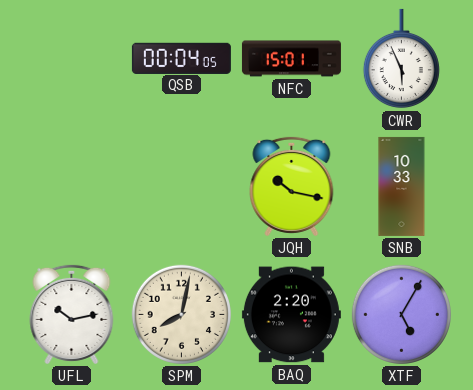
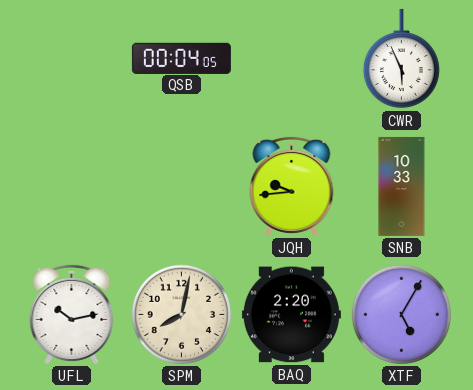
NFC: 15:01 -> none (291, 59)
JQH: 10:17 -> 9:44 (292, 186)
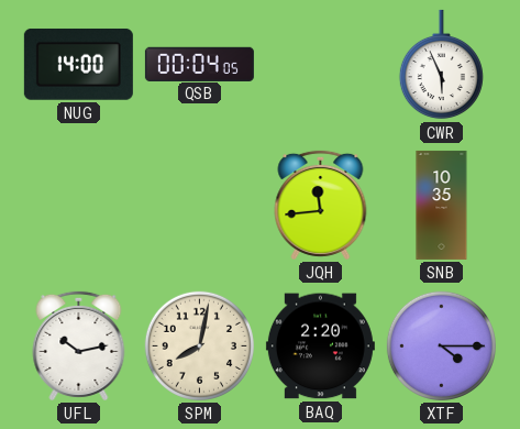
NUG: none -> 14:00 (78, 64)
JQH: 9:44 -> 11:44 (321, 205)
SNB: 10:33 -> 10:35 (442, 205)
XTF: 5:05 -> 4:15 (441, 345)
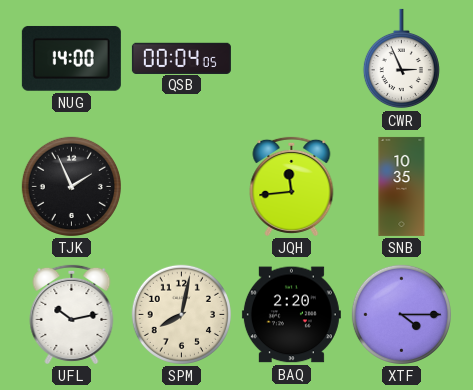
CWR: 5:56 -> 2:56 (401, 59)
TJK: none -> 1:56 (71, 186)
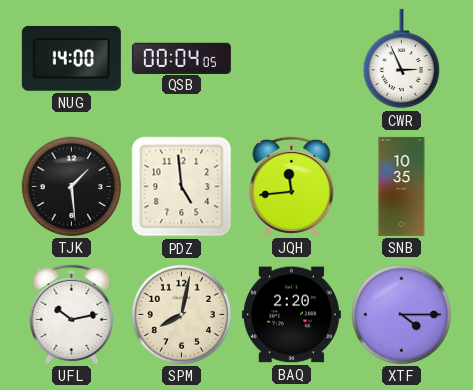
TJK: 1:56 -> 1:29 (71, 186)
PDZ: none -> 4:59 (182, 187)
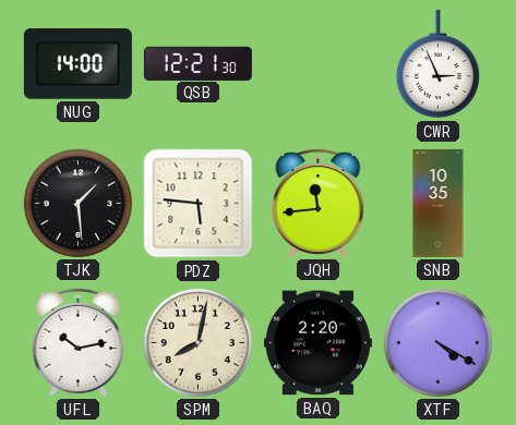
QSB: 00:04 -> 12:21 (197, 63)
PDZ: 4:59 -> 5:46 (199, 204)
XTF: 4:15 -> 4:20 (437, 342)
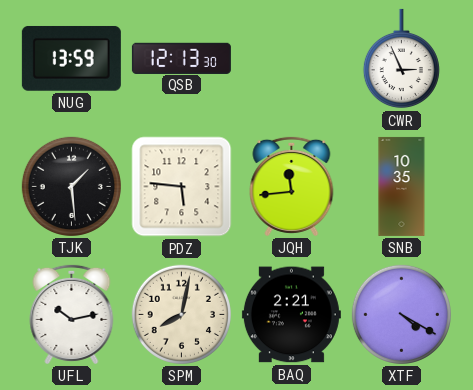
NUG: 14:00 -> 13:59 (71, 58)
QSB: 12:21 -> 12:13 (181, 58)
BAQ: 2:20 -> 2:21 (291, 315)
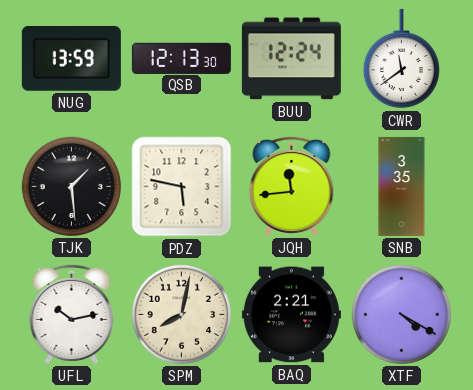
BUU: none -> 12:24 (291, 59)
CWR: 2:56 -> 11:39 (401, 59)
PDZ: 5:46 -> 5:47 (182, 187)
SNB: 10:35 -> 3:35 (402, 186)
